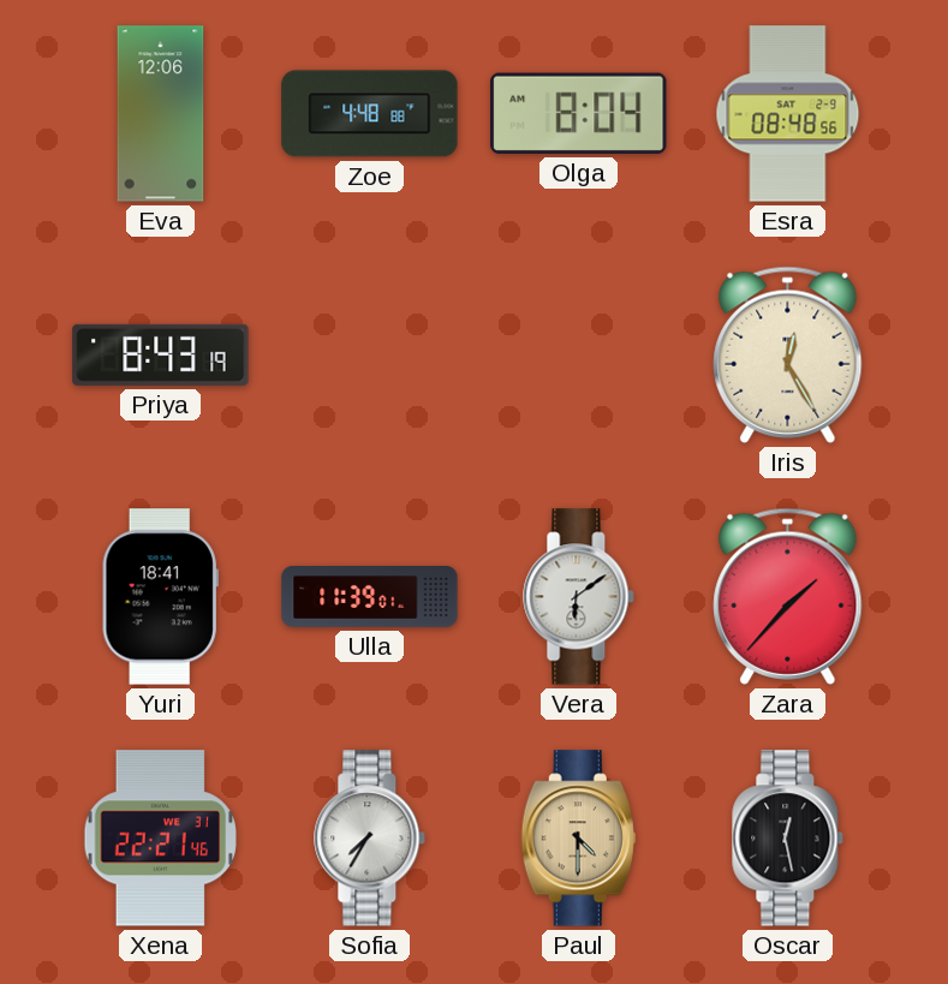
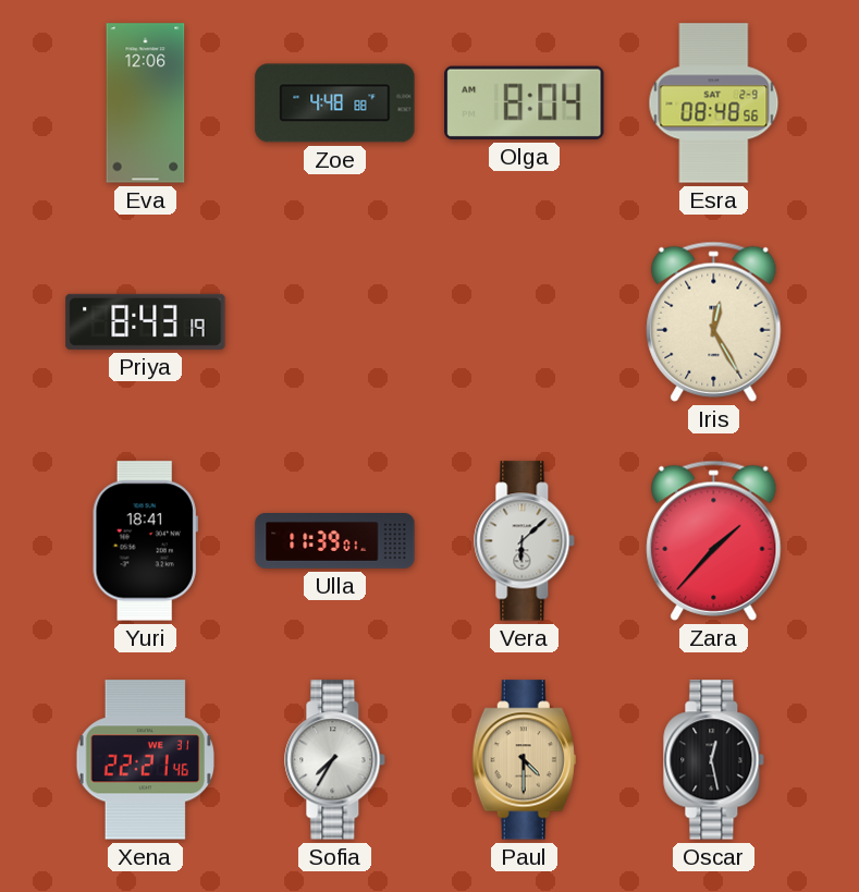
Vera: 6:09 -> 6:08 (525, 541)
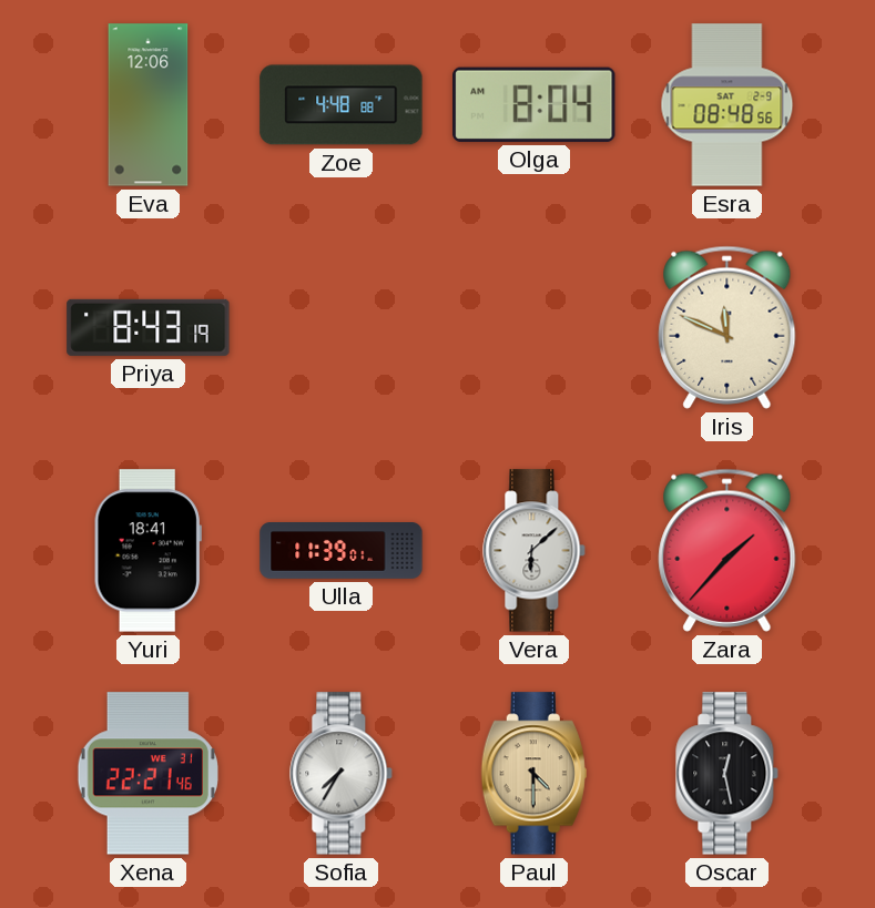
Iris: 12:25 -> 11:49 (728, 327)
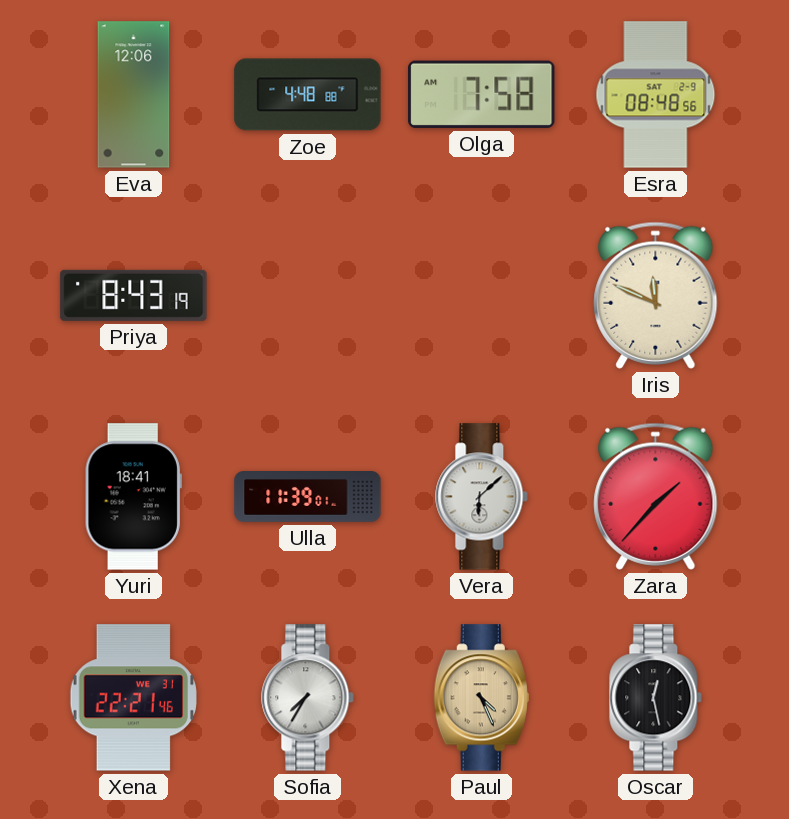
Olga: 8:04 -> 7:58 (482, 94)
Paul: 4:30 -> 4:26 (481, 698)
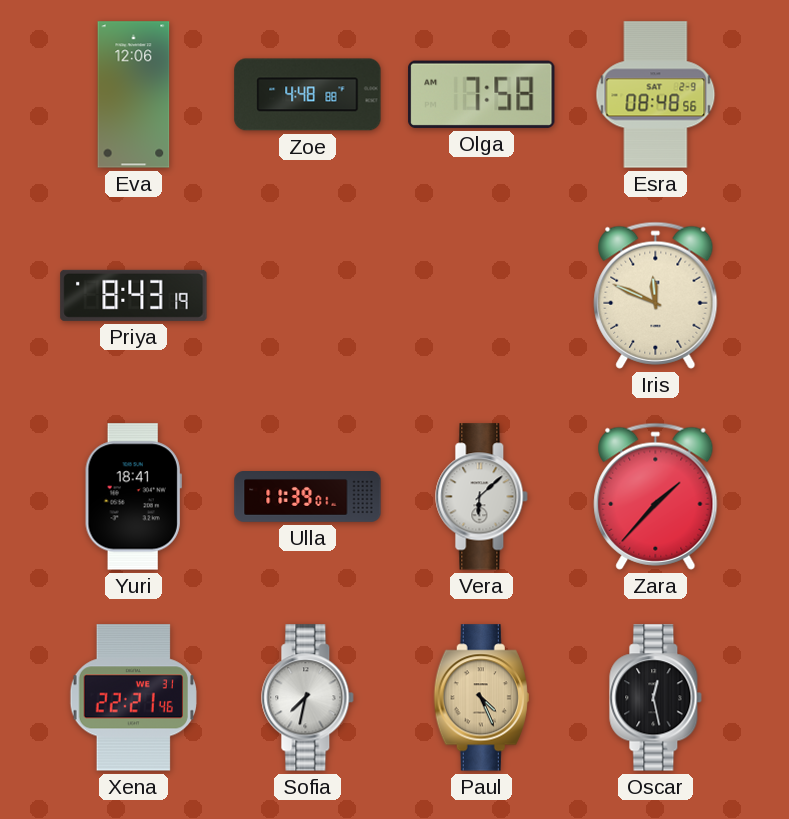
Sofia: 7:35 -> 7:32 (308, 698)
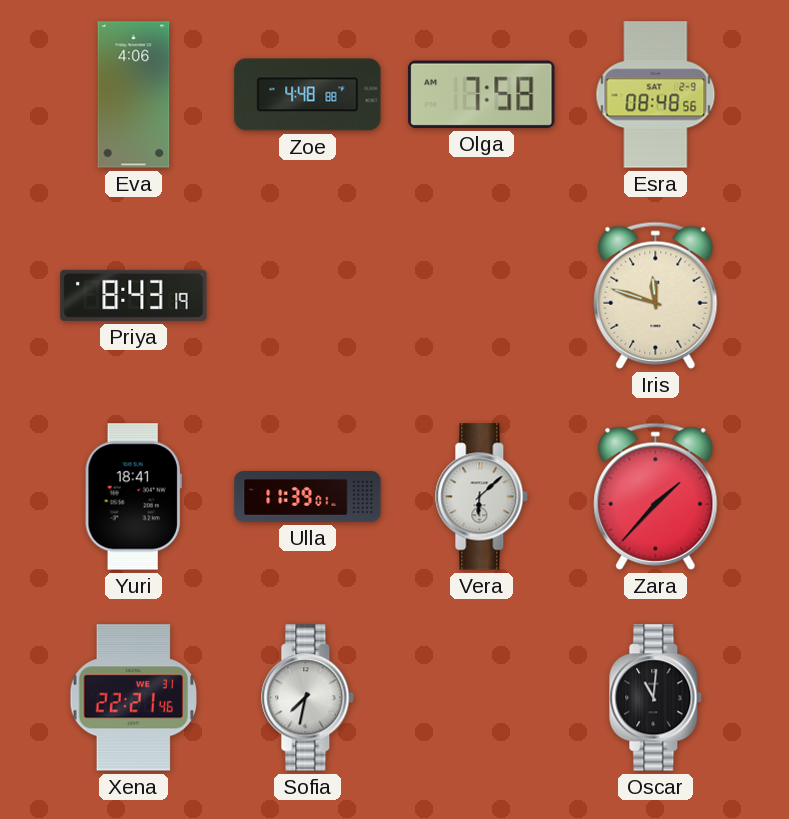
Eva: 12:06 -> 4:06 (134, 95)
Iris: 11:49 -> 11:48 (656, 295)
Paul: 4:26 -> none (481, 698)
Oscar: 12:28 -> 11:01 (656, 698)
